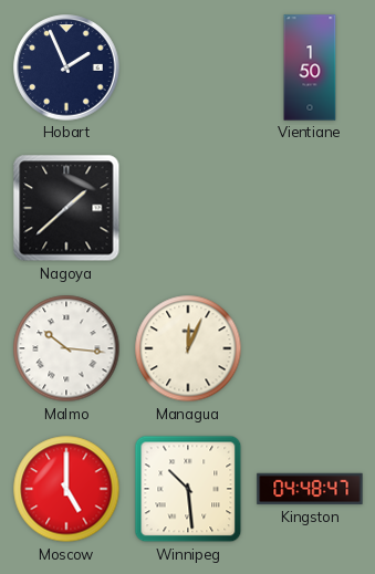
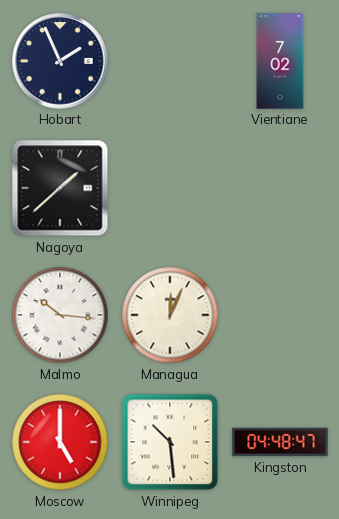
Vientiane: 1:50 -> 7:02 (280, 61)
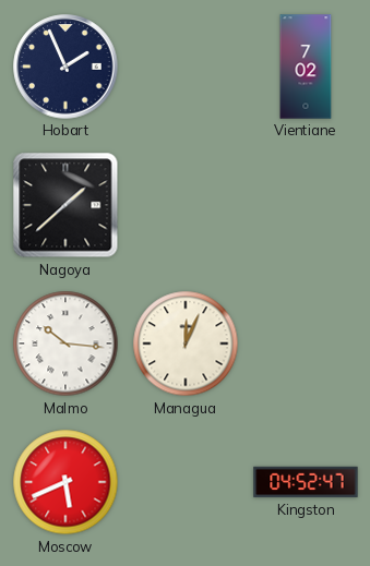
Moscow: 5:00 -> 5:41 (65, 482)
Winnipeg: 10:29 -> none (170, 442)
Kingston: 04:48 -> 04:52 (306, 482)
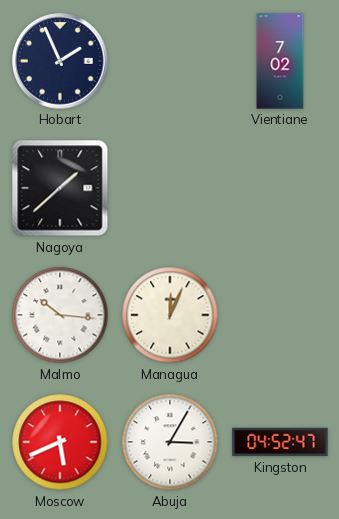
Abuja: none -> 3:05 (170, 442)
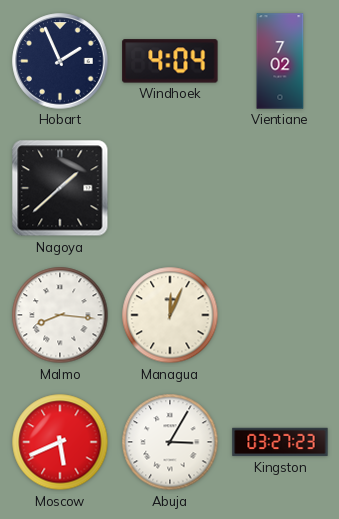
Windhoek: none -> 4:04 (170, 61)
Malmo: 10:16 -> 8:16 (60, 315)
Kingston: 04:52 -> 03:27 (280, 442)
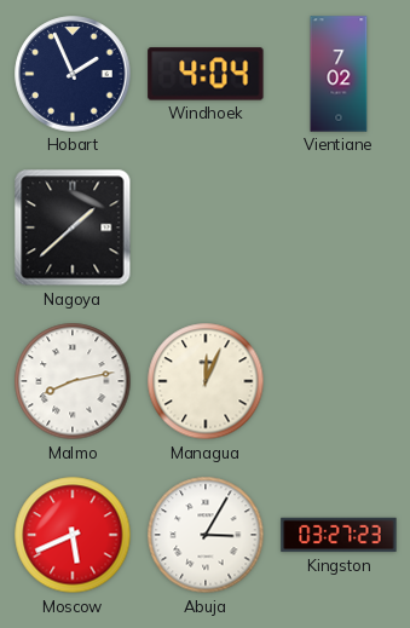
Malmo: 8:16 -> 8:13 (73, 381)
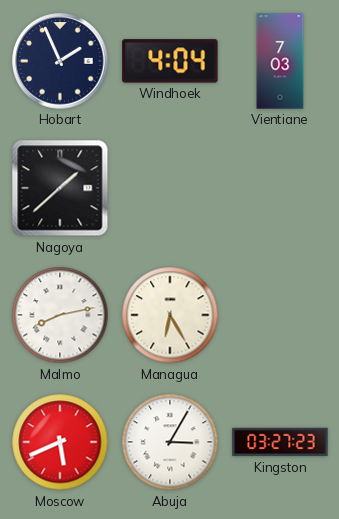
Vientiane: 7:02 -> 7:03 (280, 61)
Managua: 12:04 -> 6:25 (170, 315)
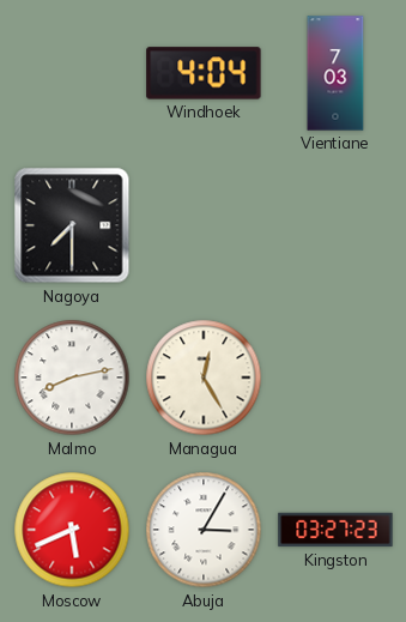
Hobart: 1:56 -> none (60, 61)
Nagoya: 1:38 -> 7:30 (72, 225)
Managua: 6:25 -> 12:25 (204, 378)
